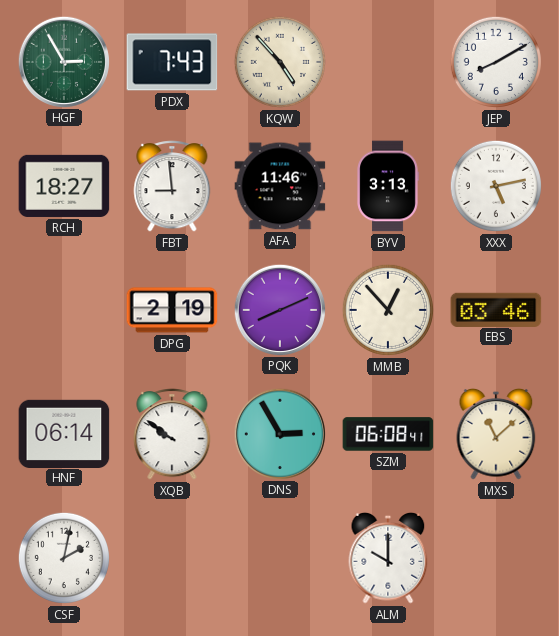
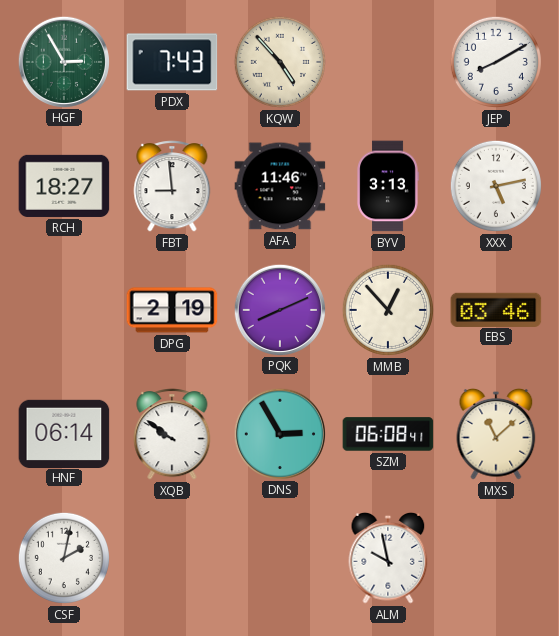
ALM: 10:00 -> 9:58 (388, 558)
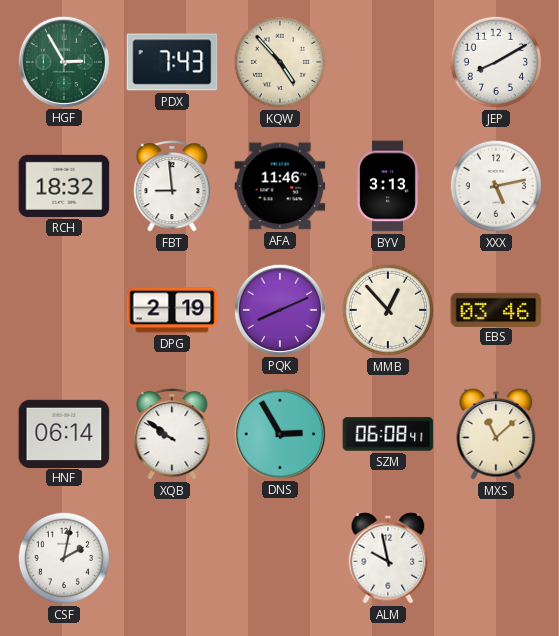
RCH: 18:27 -> 18:32 (64, 186)
